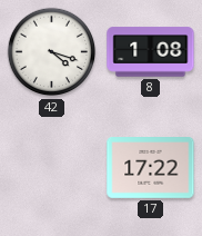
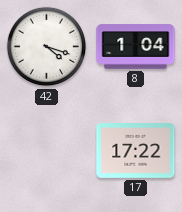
8: 1:08 -> 1:04 (136, 47)
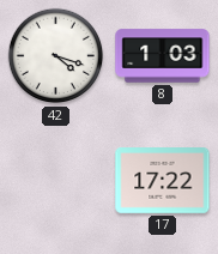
8: 1:04 -> 1:03 (163, 56)
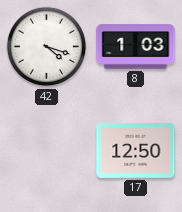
17: 17:22 -> 12:50 (136, 151)
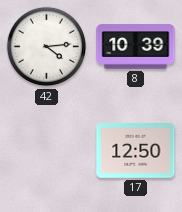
42: 4:18 -> 4:14 (47, 47)
8: 1:03 -> 10:39 (136, 47)
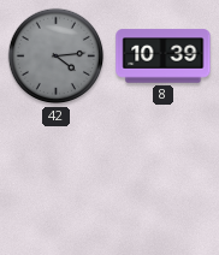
42 dial: white -> grey (57, 57)
17: 12:50 -> none (136, 151)
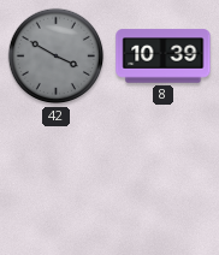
42: 4:14 -> 3:50 (57, 57)
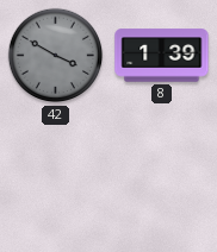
8: 10:39 -> 1:39 (162, 56)
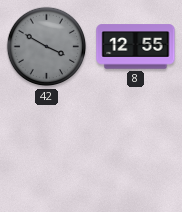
8: 1:39 -> 12:55 (136, 47)
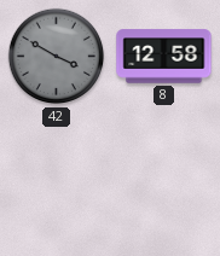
8: 12:55 -> 12:58 (164, 57)
